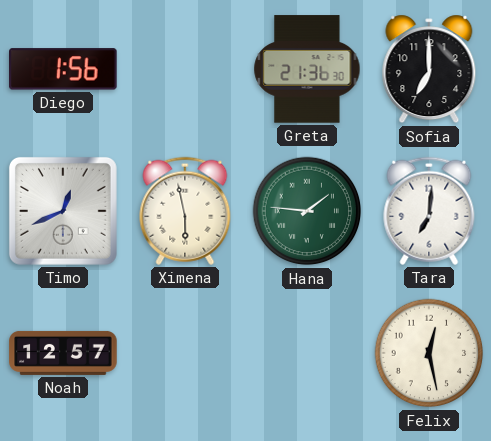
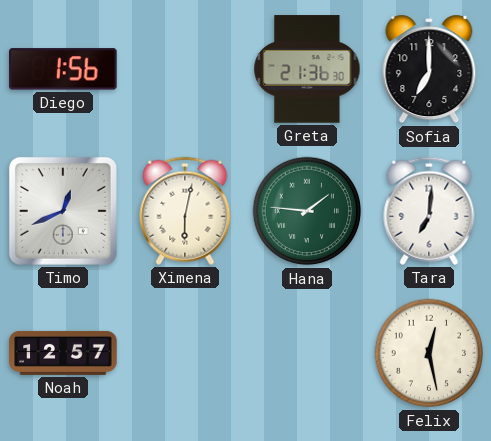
Ximena: 5:58 -> 6:02 (185, 211)
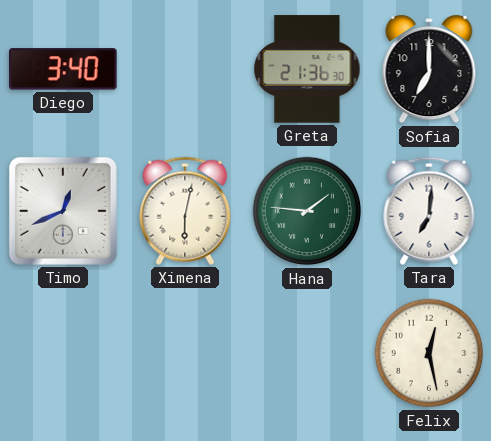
Diego: 1:56 -> 3:40 (64, 69)
Noah: 12:57 -> none (63, 353)
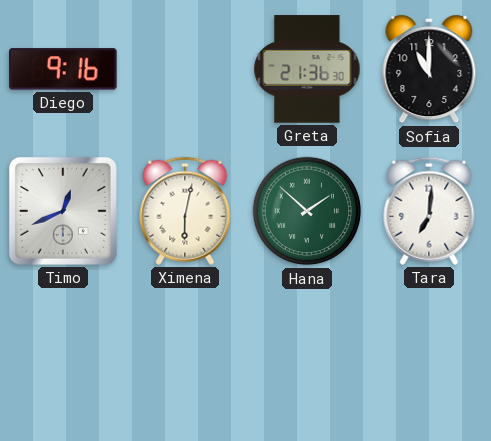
Diego: 3:40 -> 9:16 (64, 69)
Sofia: 7:00 -> 11:00 (429, 69)
Hana: 1:46 -> 1:52 (307, 211)
Felix: 12:28 -> none (429, 353)
